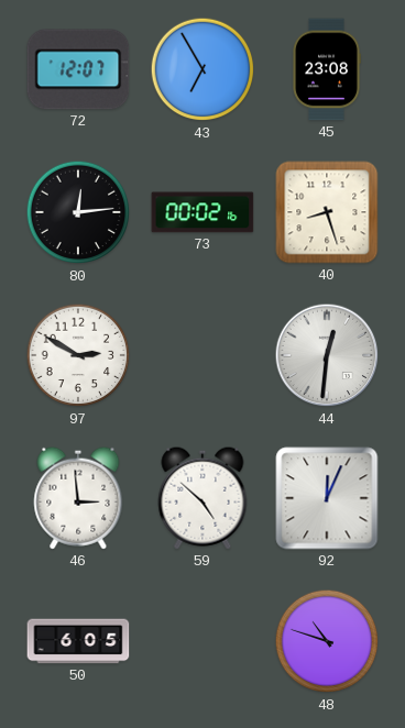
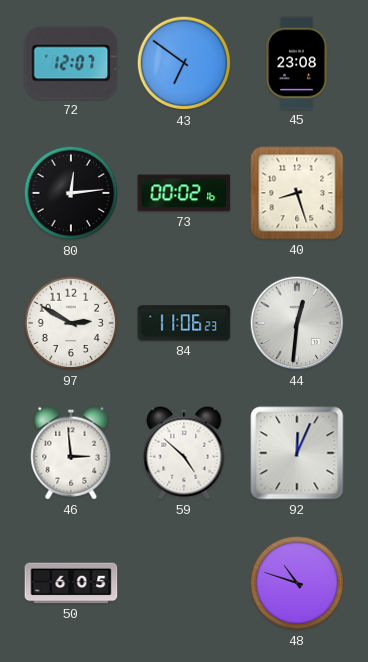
43: 6:55 -> 6:51 (184, 63)
84: none -> 11:06 (184, 323)
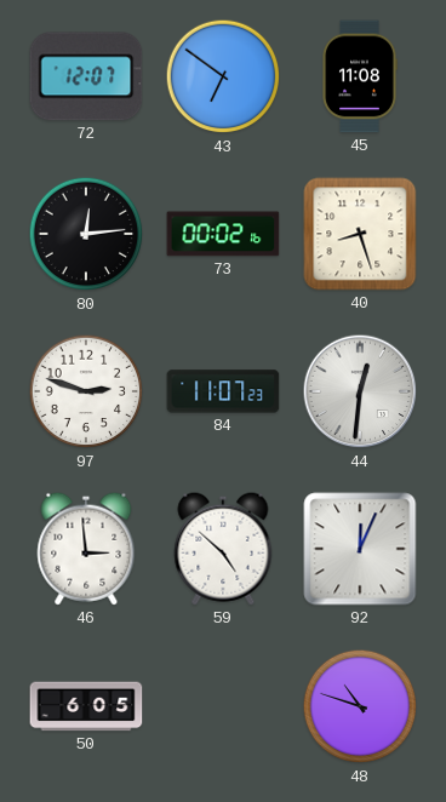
45: 23:08 -> 11:08 (360, 76)
97: 2:50 -> 2:48 (86, 391)
84: 11:06 -> 11:07 (223, 391)
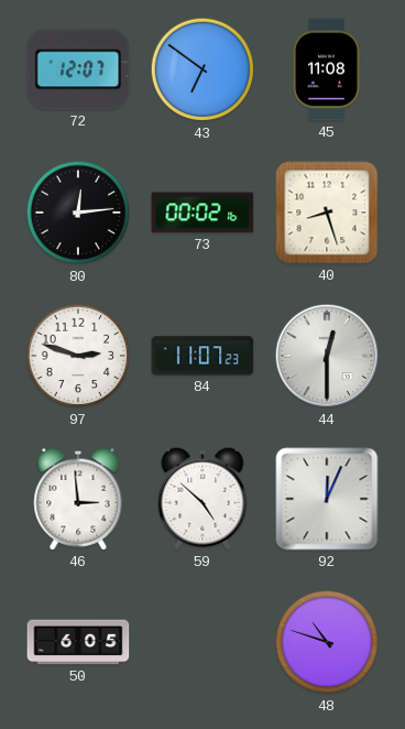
44: 12:31 -> 12:30 (327, 356)
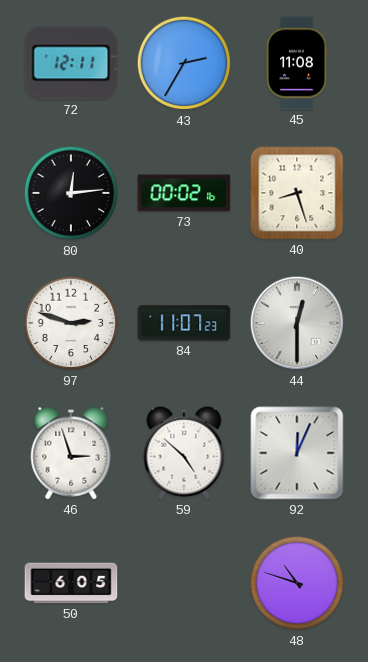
72: 12:07 -> 12:11 (71, 63)
43: 6:51 -> 2:35 (184, 63)
46: 2:59 -> 2:57 (71, 453)
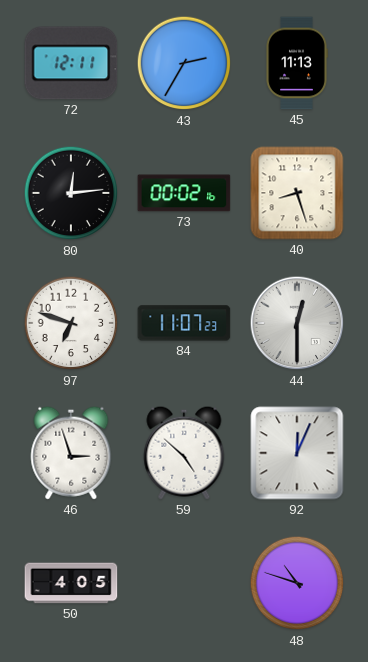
45: 11:08 -> 11:13 (297, 63)
97: 2:48 -> 6:48 (71, 323)
50: 6:05 -> 4:05 (71, 583)
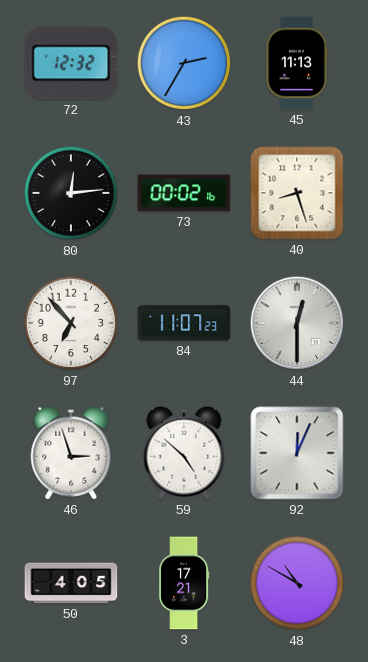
72: 12:11 -> 12:32 (71, 63)
97: 6:48 -> 6:53 (71, 323)
3: none -> 17:21 (184, 583)
48: 10:48 -> 10:50 (297, 583)
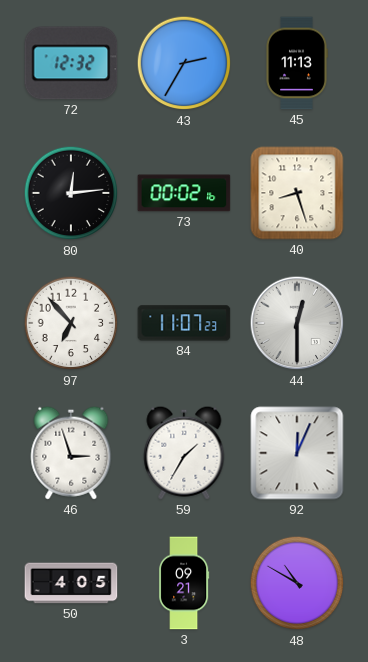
59: 4:52 -> 1:35 (184, 453)
3: 17:21 -> 09:21 (184, 583)
